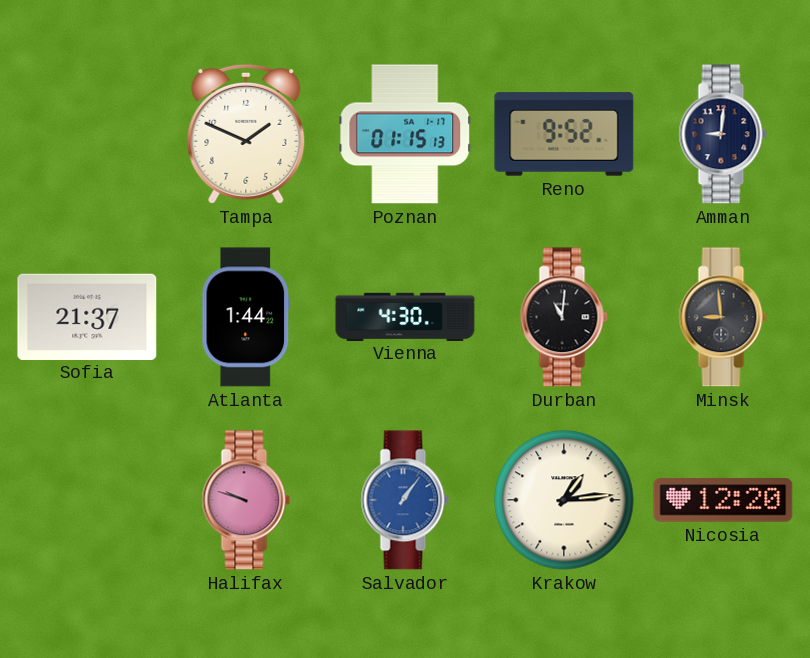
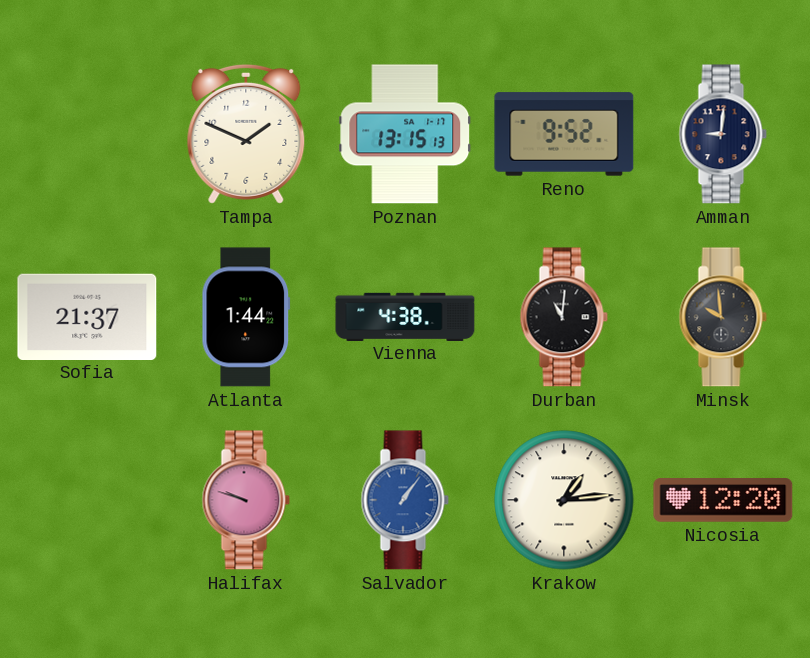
Poznan: 01:15 -> 13:15 (405, 134)
Vienna: 4:30 -> 4:38 (405, 316)
Minsk: 8:59 -> 9:59 (723, 317)
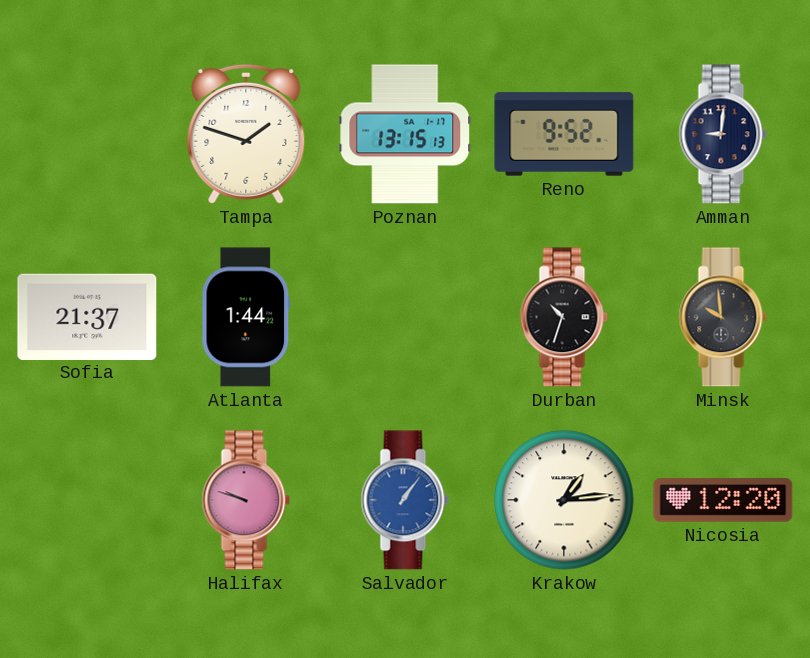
Tampa: 1:49 -> 1:48 (246, 134)
Vienna: 4:38 -> none (405, 316)
Durban: 11:01 -> 10:33 (564, 317)
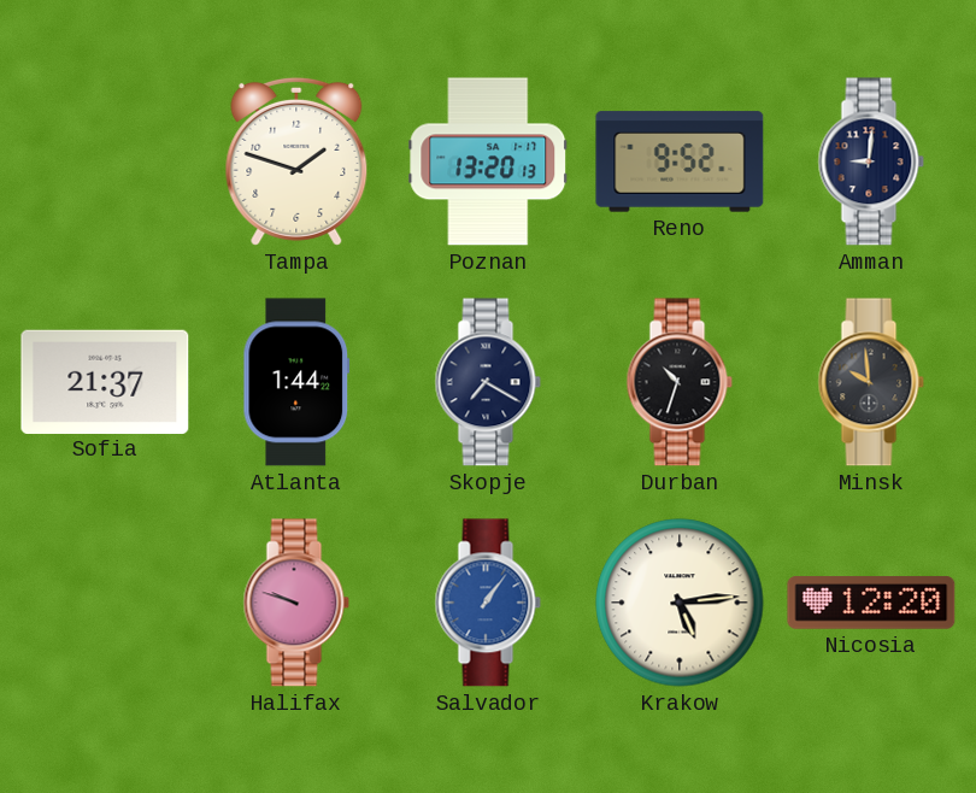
Poznan: 13:15 -> 13:20 (488, 161)
Skopje: none -> 7:20 (488, 382)
Krakow: 1:14 -> 5:14 (680, 603)
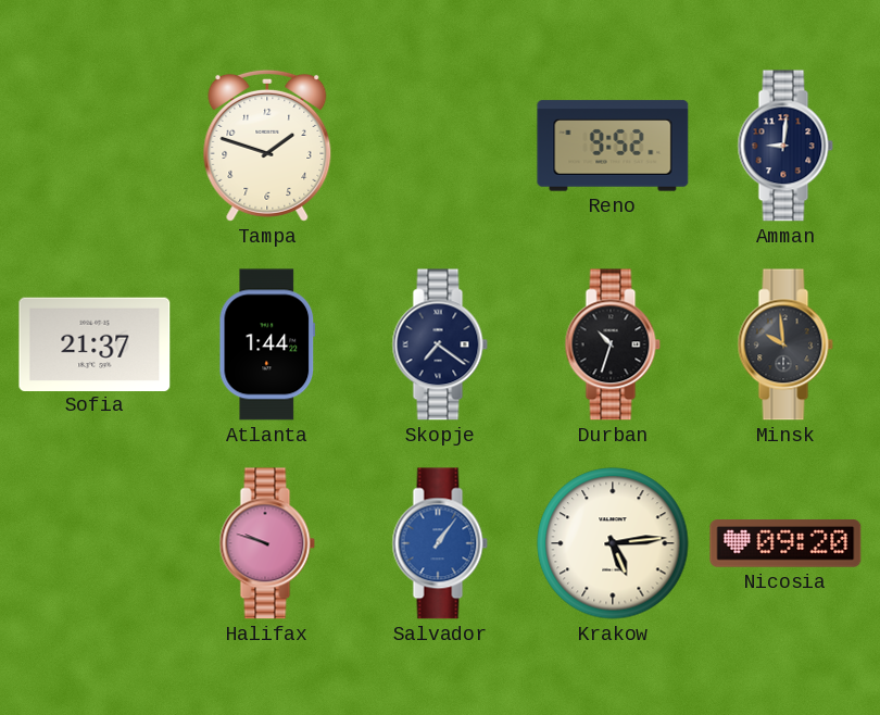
Poznan: 13:20 -> none (488, 161)
Skopje: 7:20 -> 7:21 (440, 344)
Nicosia: 12:20 -> 09:20 (785, 543)
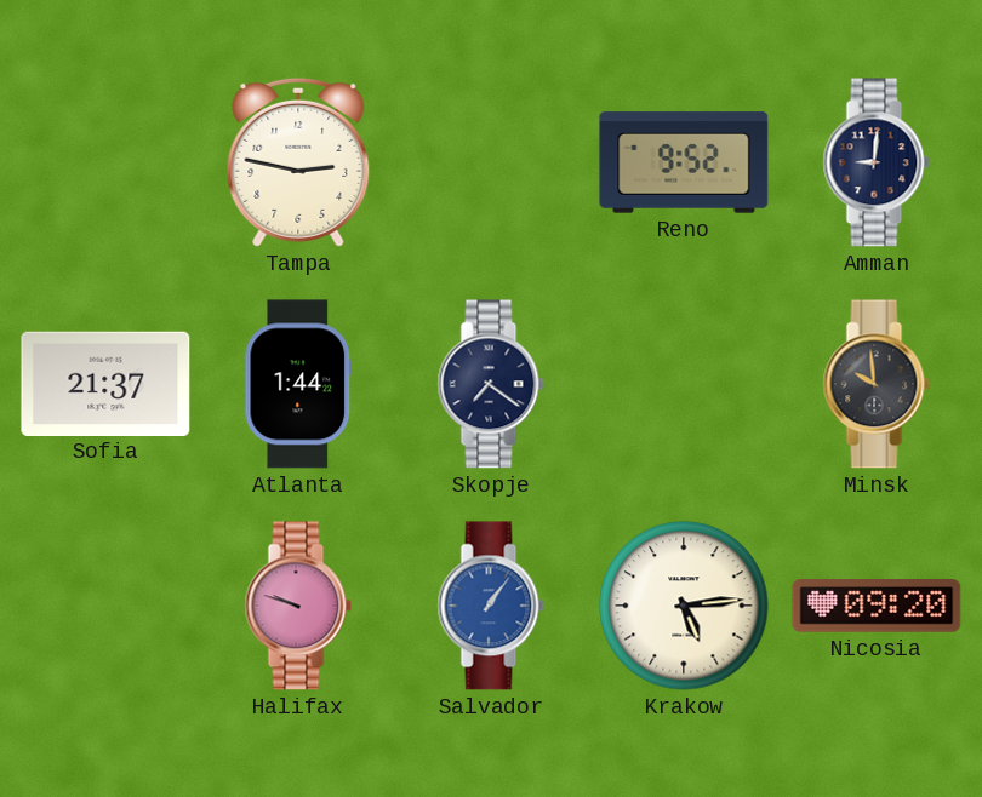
Tampa: 1:48 -> 2:47 (298, 162)
Durban: 10:33 -> none (613, 344)
